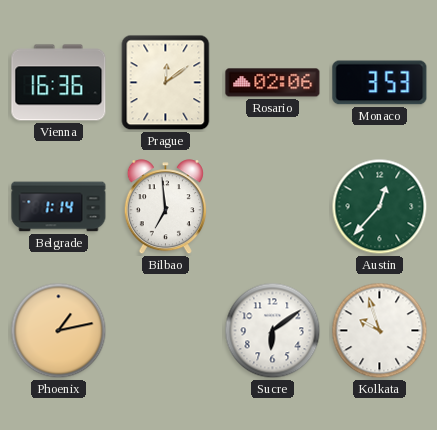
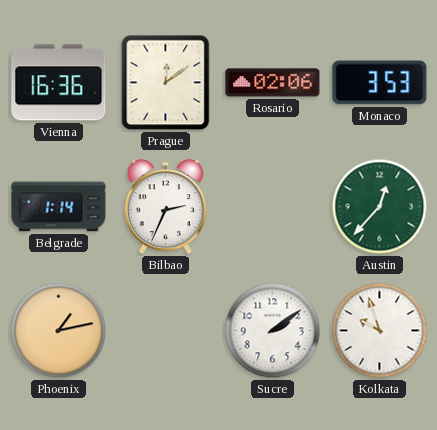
Bilbao: 6:59 -> 2:34 (165, 207)
Sucre: 6:09 -> 2:09 (273, 331)
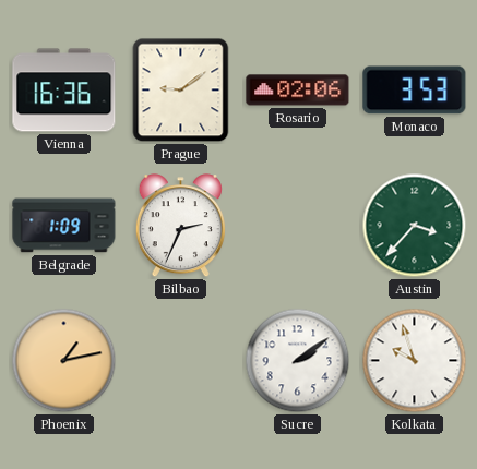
Prague: 12:09 -> 9:09 (181, 91)
Belgrade: 1:14 -> 1:09 (64, 226)
Austin: 12:37 -> 3:37 (415, 226)
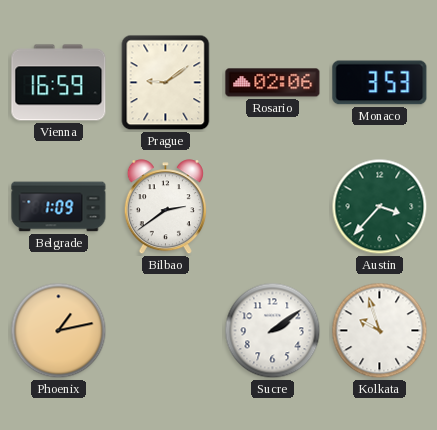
Vienna: 16:36 -> 16:59 (59, 83)
Bilbao: 2:34 -> 2:39 (165, 207)
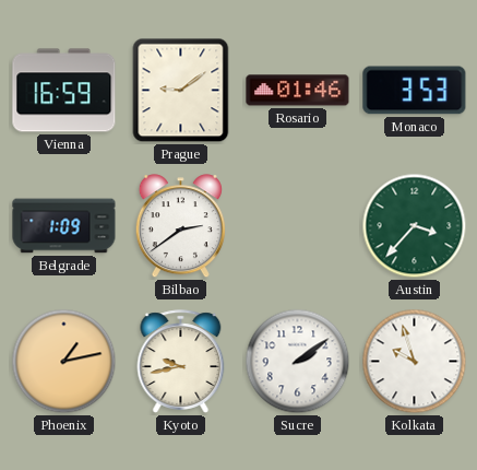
Rosario: 02:06 -> 01:46 (298, 91)
Kyoto: none -> 9:43 (181, 362)
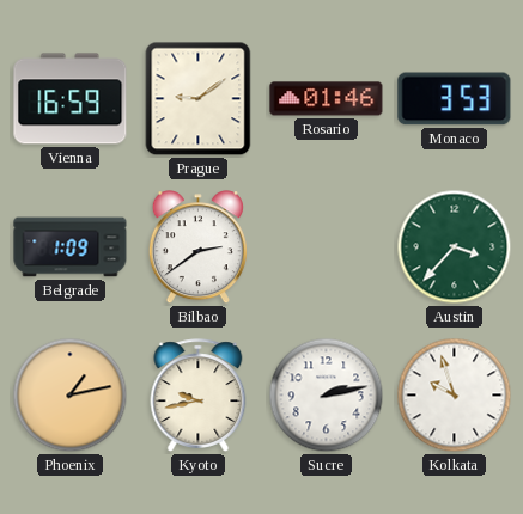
Sucre: 2:09 -> 2:13 (327, 396)
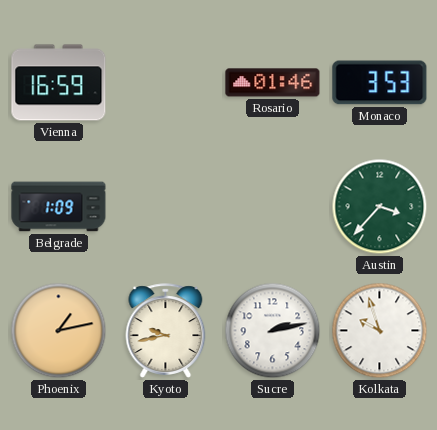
Prague: 9:09 -> none (199, 99)
Bilbao: 2:39 -> none (197, 247)
